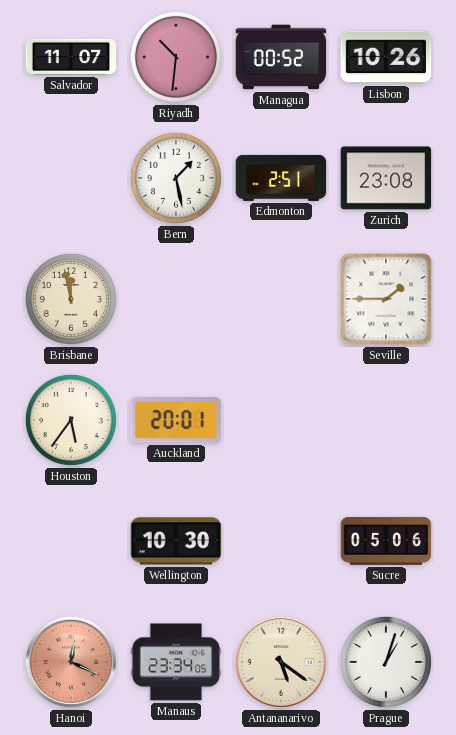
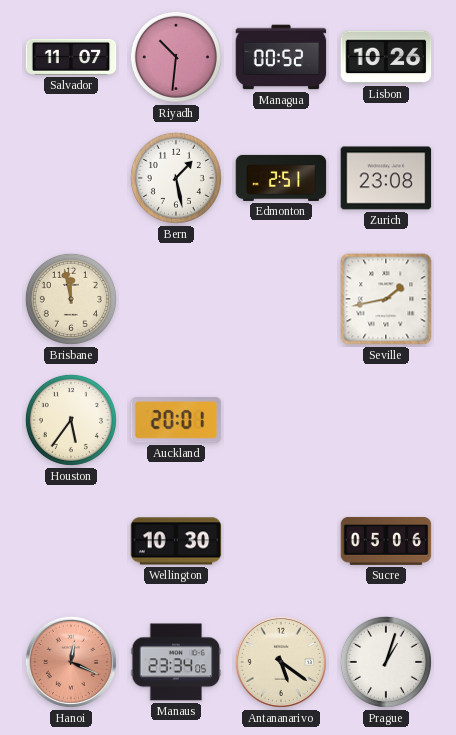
Seville: 1:45 -> 1:43 (386, 299)
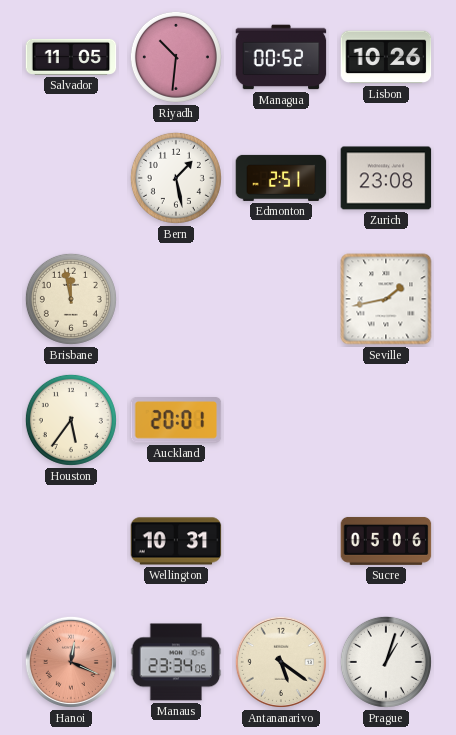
Salvador: 11:07 -> 11:05 (71, 57)
Wellington: 10:30 -> 10:31 (176, 541)
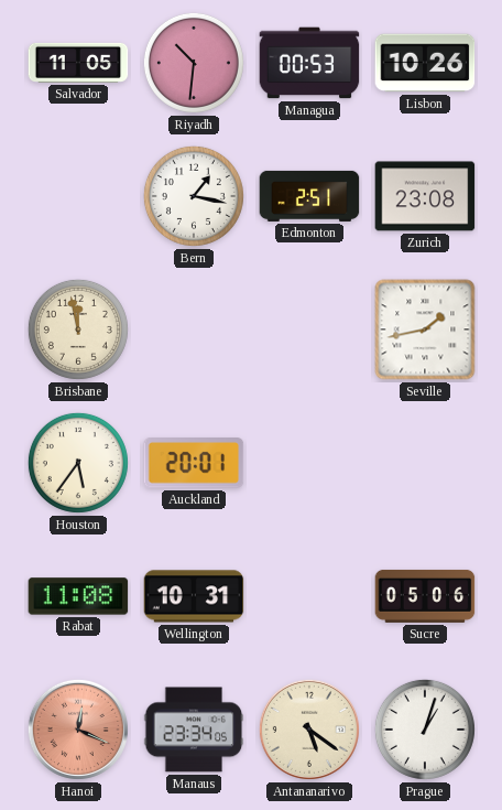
Managua: 00:52 -> 00:53 (309, 63)
Bern: 1:28 -> 1:17 (194, 196)
Rabat: none -> 11:08 (78, 596)
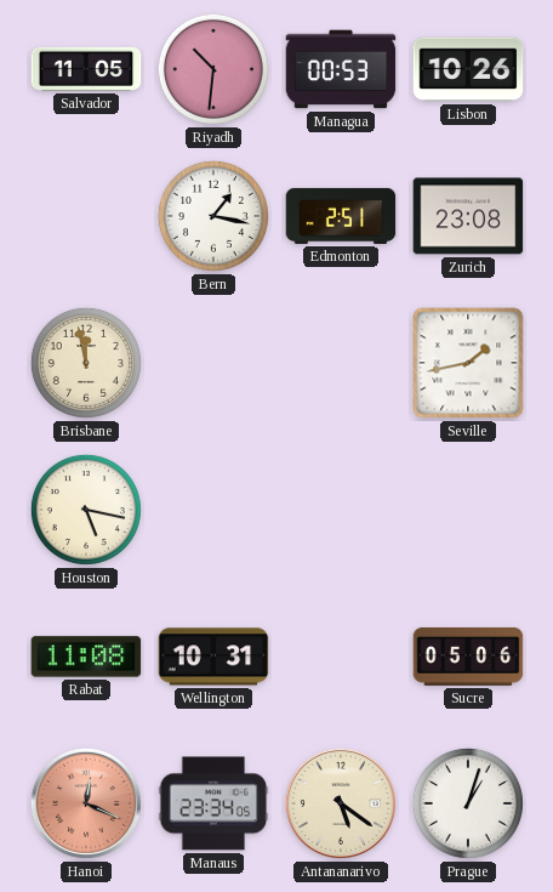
Houston: 5:36 -> 5:17 (86, 510)
Auckland: 20:01 -> none (194, 464)
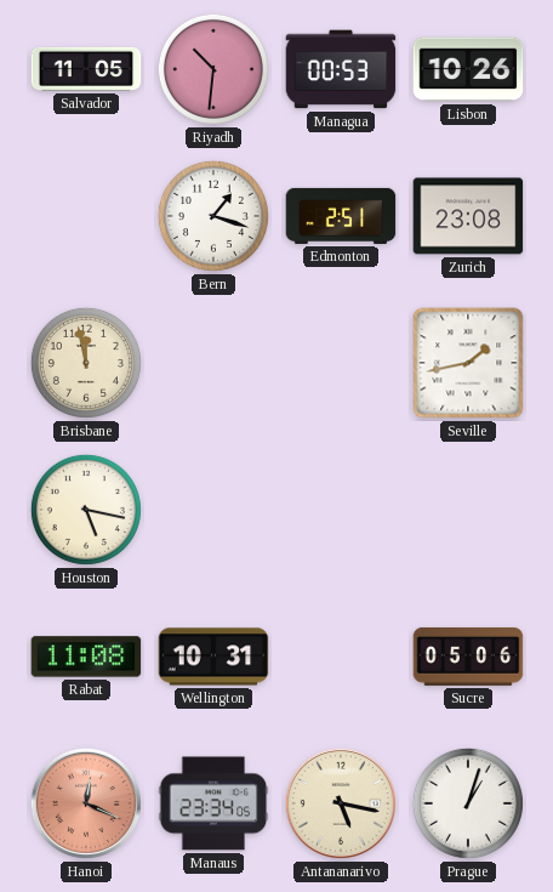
Bern: 1:17 -> 1:18 (213, 216)
Antananarivo: 5:21 -> 5:17 (341, 803)
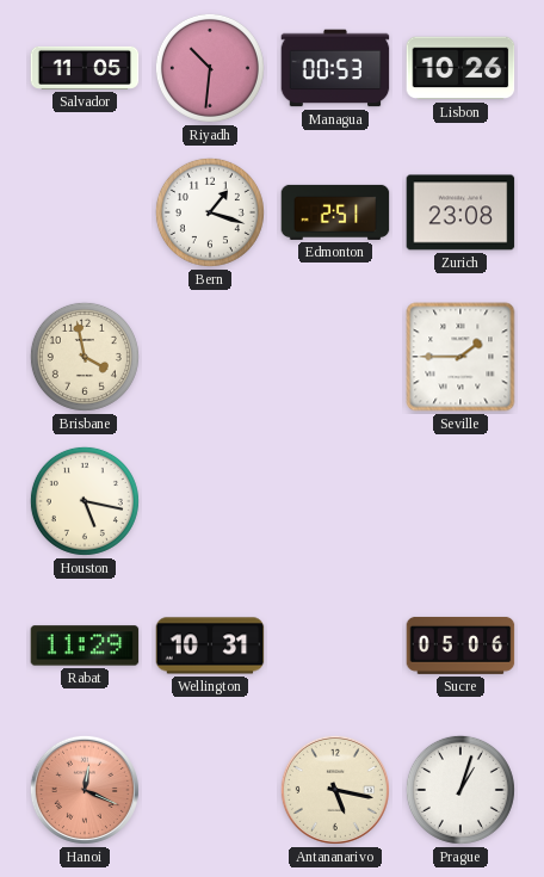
Brisbane: 11:58 -> 3:58 (85, 357)
Seville: 1:43 -> 1:45 (460, 357)
Rabat: 11:08 -> 11:29 (85, 646)
Manaus: 23:34 -> none (213, 803)
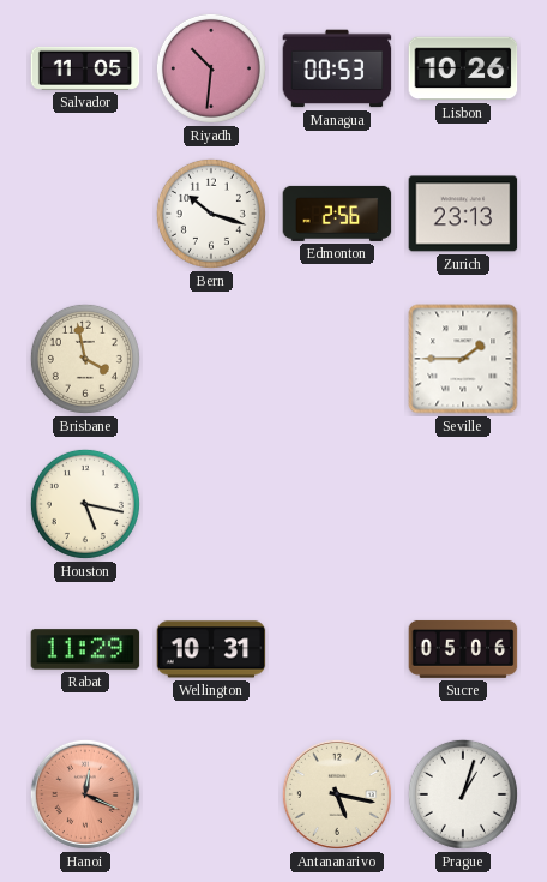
Bern: 1:18 -> 10:18 (211, 214)
Edmonton: 2:51 -> 2:56 (337, 214)
Zurich: 23:08 -> 23:13 (463, 214)
